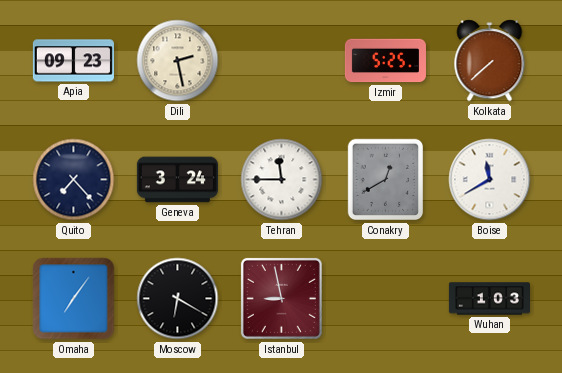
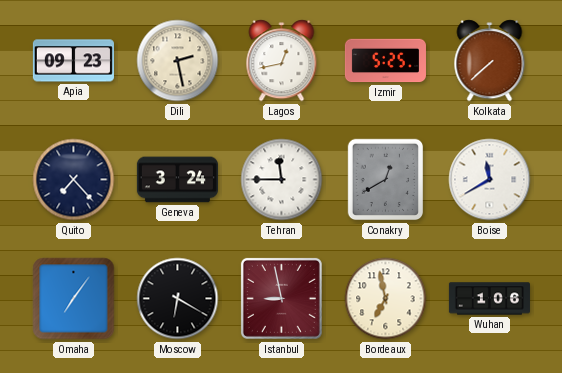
Lagos: none -> 12:43 (282, 61)
Bordeaux: none -> 6:58 (386, 299)
Wuhan: 1:03 -> 1:06 (489, 299)
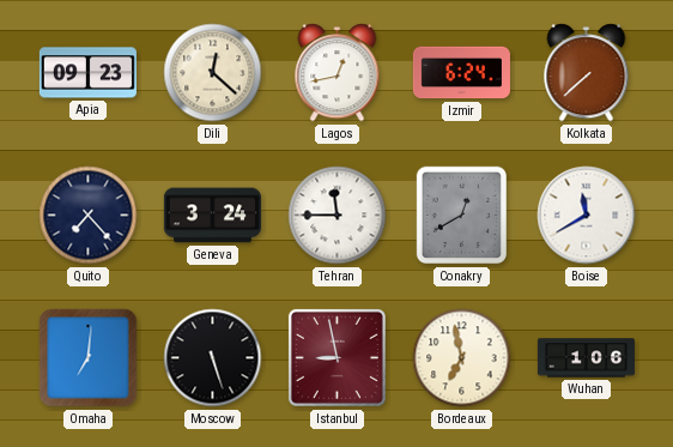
Dili: 2:28 -> 12:22 (213, 73)
Izmir: 5:25 -> 6:24 (461, 73)
Omaha: 7:06 -> 7:01 (89, 358)
Moscow: 6:20 -> 5:27 (213, 358)
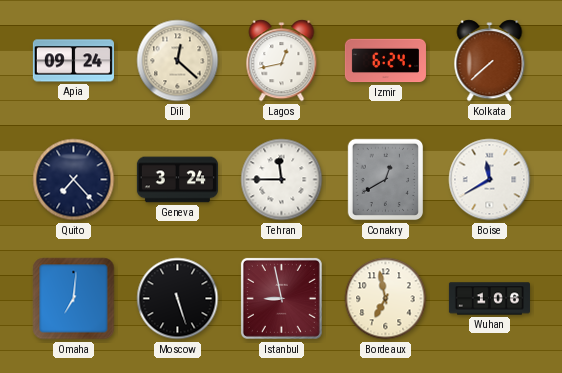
Apia: 09:23 -> 09:24 (73, 61)
